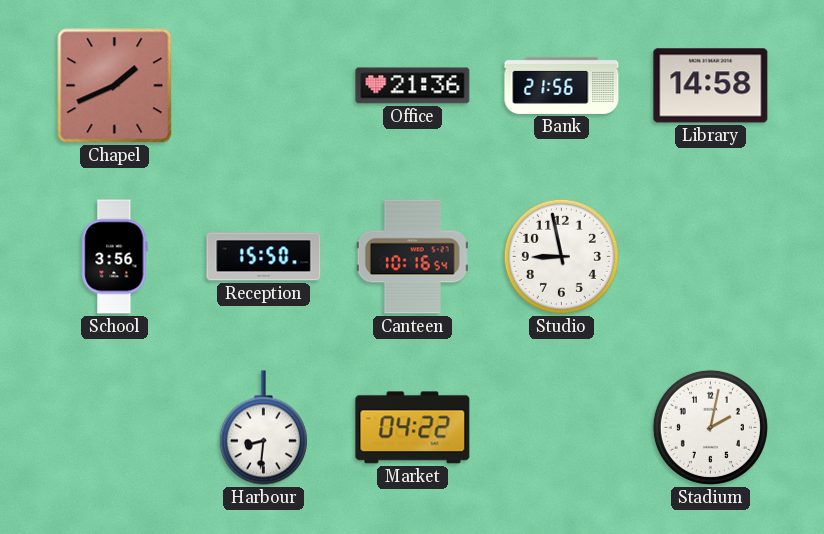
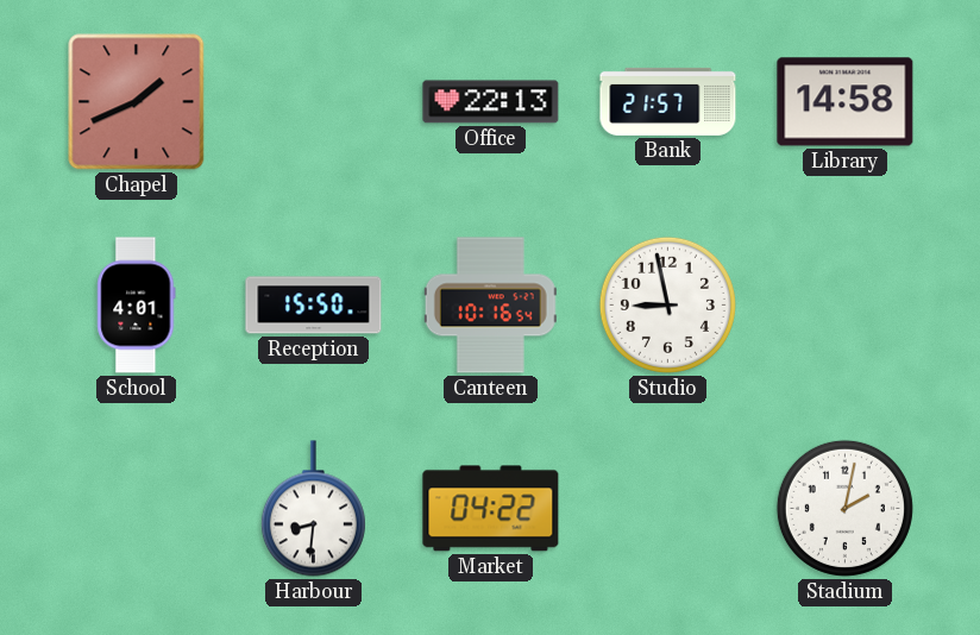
Office: 21:36 -> 22:13 (491, 102)
Bank: 21:56 -> 21:57 (668, 101)
School: 3:56 -> 4:01 (137, 306)
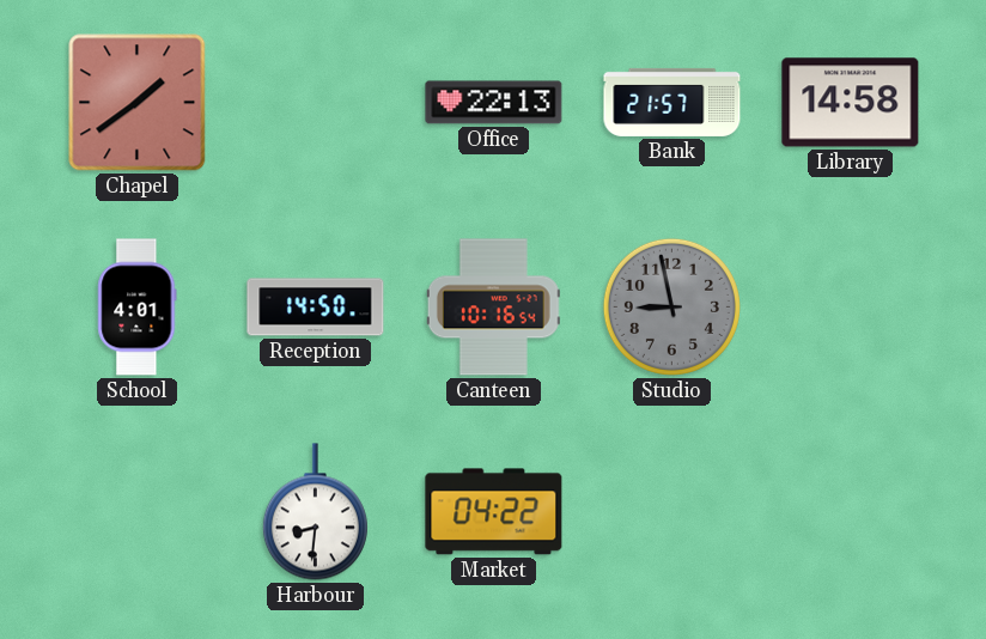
Chapel: 1:41 -> 1:39 (138, 103)
Reception: 15:50 -> 14:50 (316, 308)
Studio dial: white -> grey (671, 306)
Stadium: 2:02 -> none (844, 508)
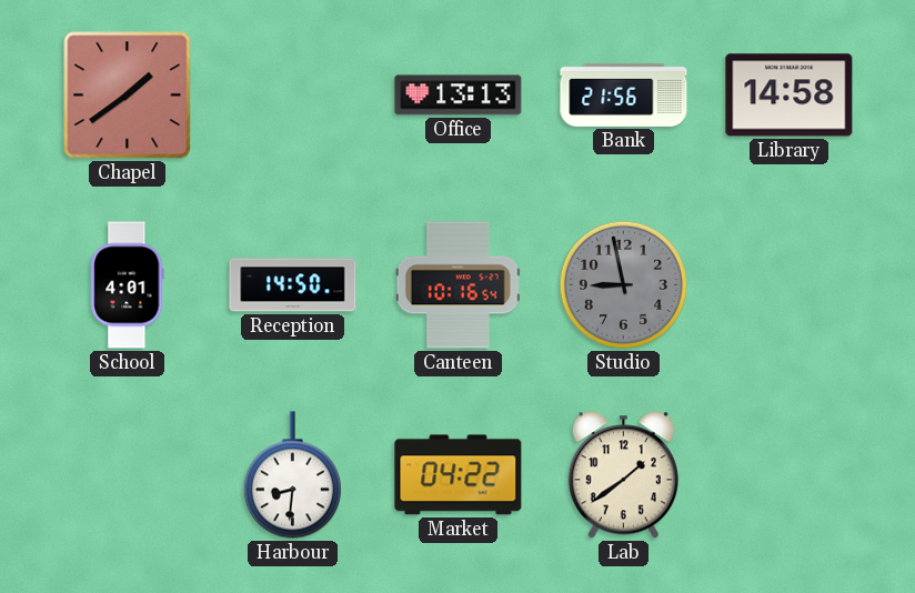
Office: 22:13 -> 13:13 (459, 96)
Bank: 21:57 -> 21:56 (624, 94)
Lab: none -> 1:39 (623, 475)
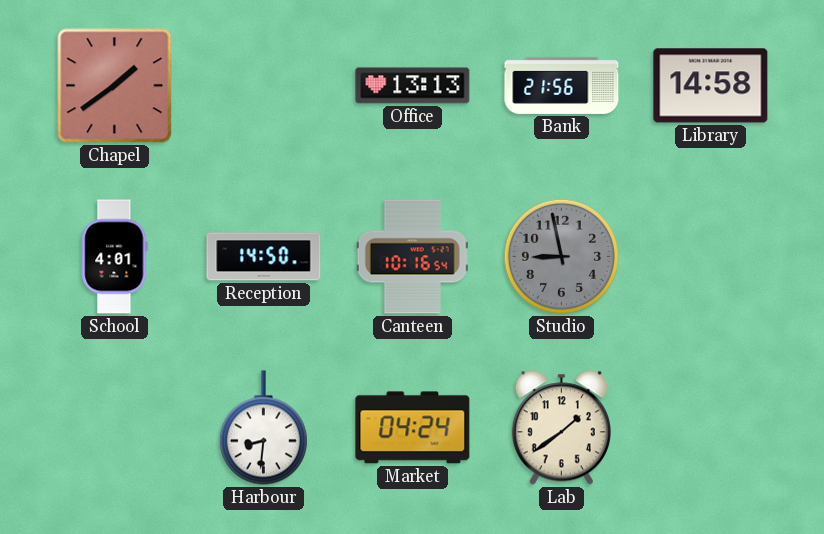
Market: 04:22 -> 04:24 (413, 428)
